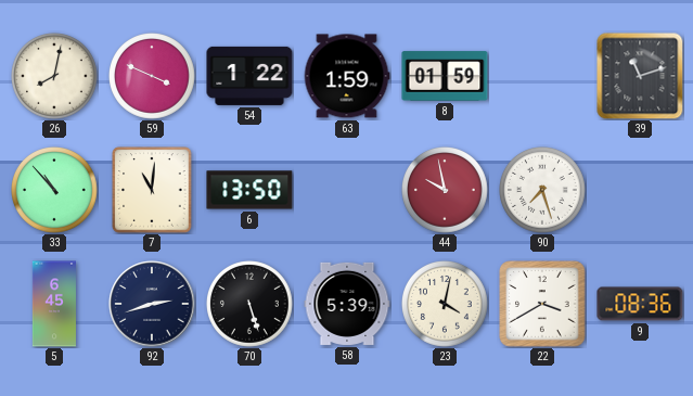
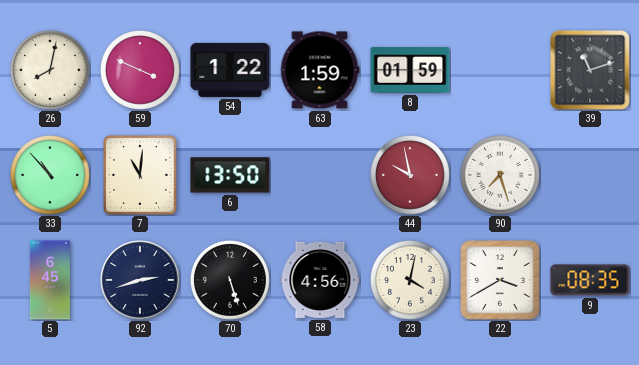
58: 5:39 -> 4:56 (320, 280)
9: 08:36 -> 08:35 (590, 280)
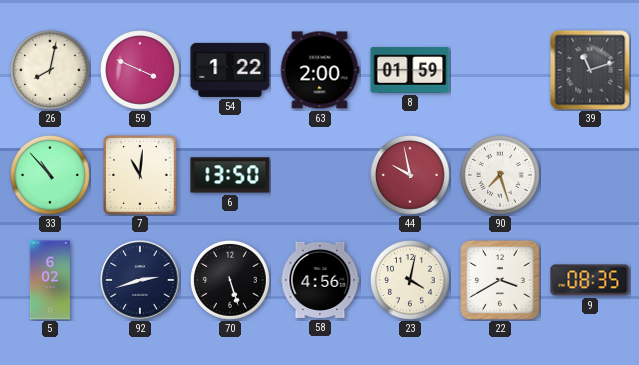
63: 1:59 -> 2:00 (320, 70)
5: 6:45 -> 6:02 (50, 280)
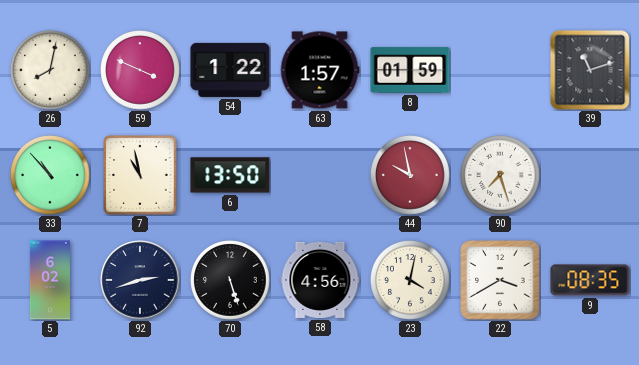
63: 2:00 -> 1:57 (320, 70)
7: 11:01 -> 10:58 (140, 175)
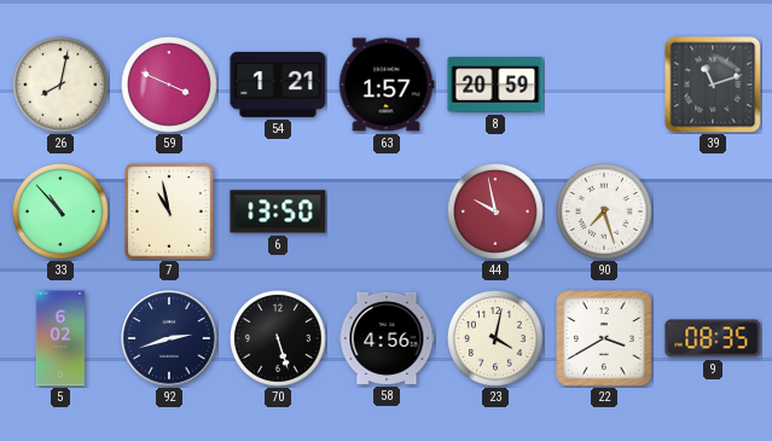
54: 1:22 -> 1:21 (278, 85)
8: 01:59 -> 20:59 (495, 85)
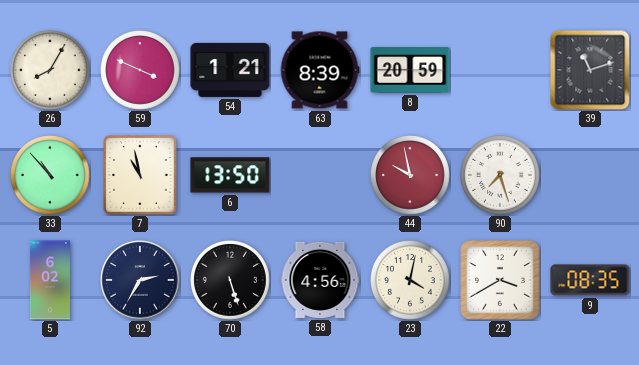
26: 8:02 -> 8:05 (51, 71)
63: 1:57 -> 8:39 (320, 70)
92: 2:42 -> 2:35 (140, 280)
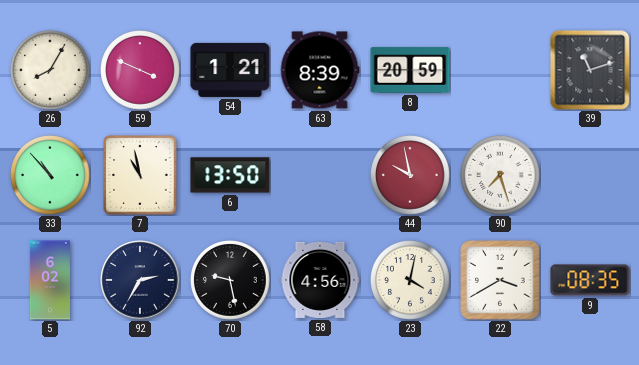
70: 5:27 -> 9:28 (231, 281)
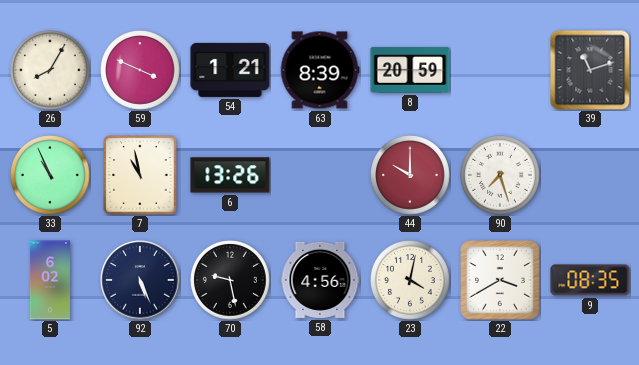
33: 10:53 -> 10:56 (51, 176)
6: 13:50 -> 13:26 (230, 175)
44: 9:58 -> 10:00 (411, 176)
92: 2:35 -> 5:26 (140, 280)
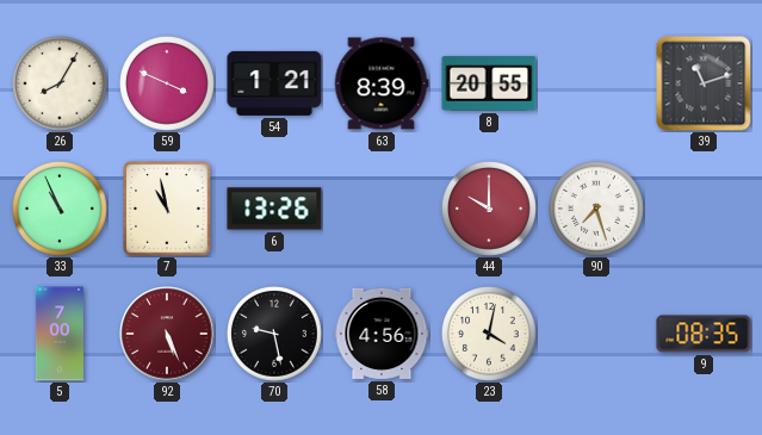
8: 20:59 -> 20:55 (489, 83)
5: 6:02 -> 7:00 (60, 334)
92 dial: navy -> burgundy (167, 334)
22: 3:40 -> none (500, 280)
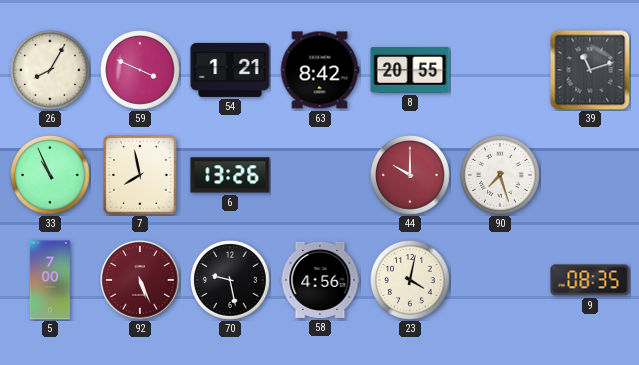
63: 8:39 -> 8:42 (320, 70)
7: 10:58 -> 7:58 (140, 175)
